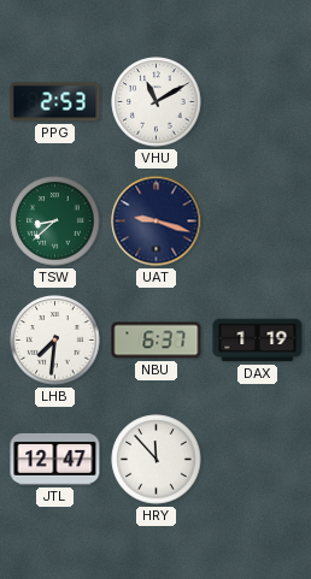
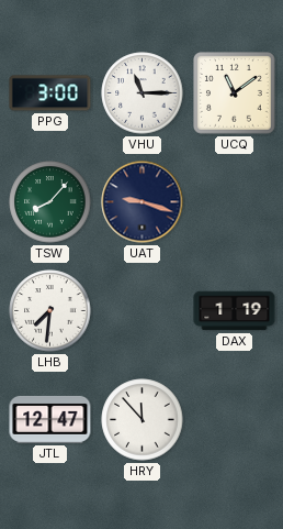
PPG: 2:53 -> 3:00 (50, 93)
VHU: 11:10 -> 11:15 (143, 93)
UCQ: none -> 11:09 (235, 93)
TSW: 8:38 -> 8:07 (50, 202)
NBU: 6:37 -> none (157, 341)
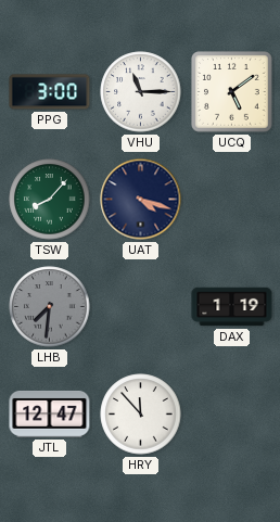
UCQ: 11:09 -> 5:09 (232, 92)
UAT: 9:18 -> 4:18 (141, 200)
LHB dial: white -> grey (50, 307)
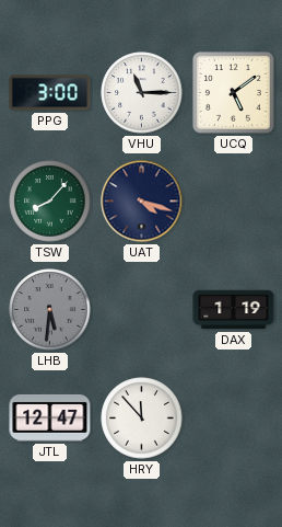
LHB: 7:31 -> 5:31 (50, 310)
